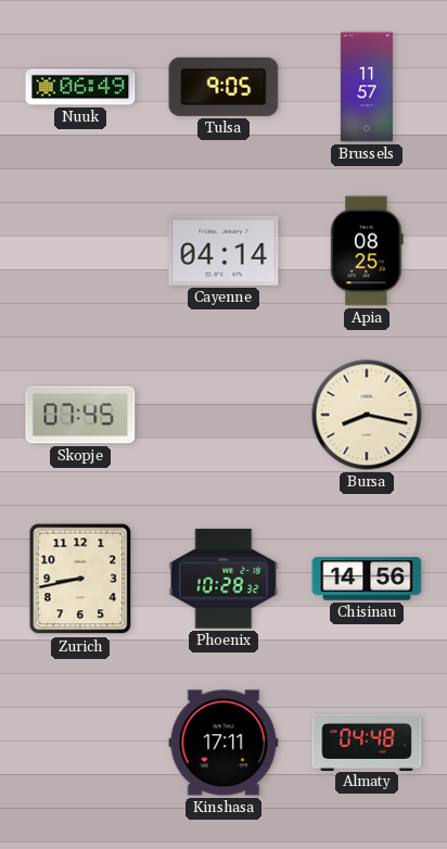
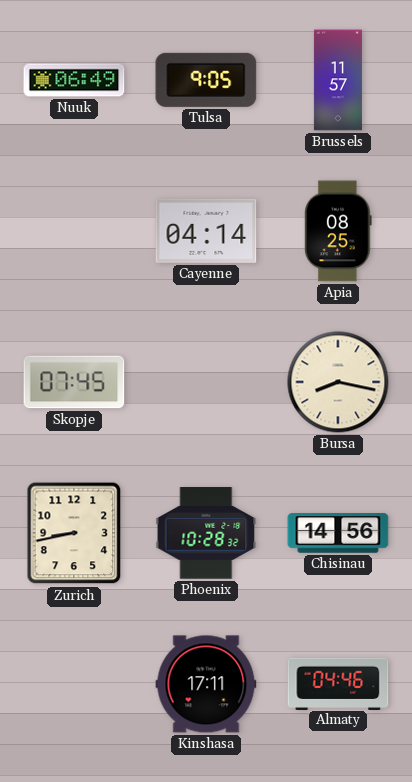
Almaty: 04:48 -> 04:46 (338, 683)
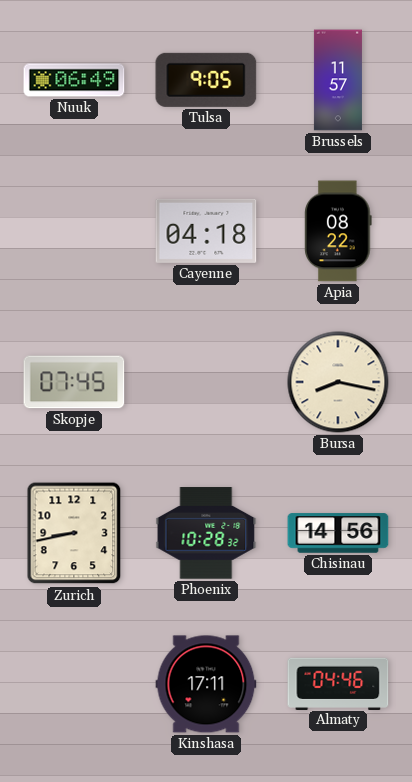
Cayenne: 04:14 -> 04:18 (206, 231)
Apia: 08:25 -> 08:22 (338, 231)
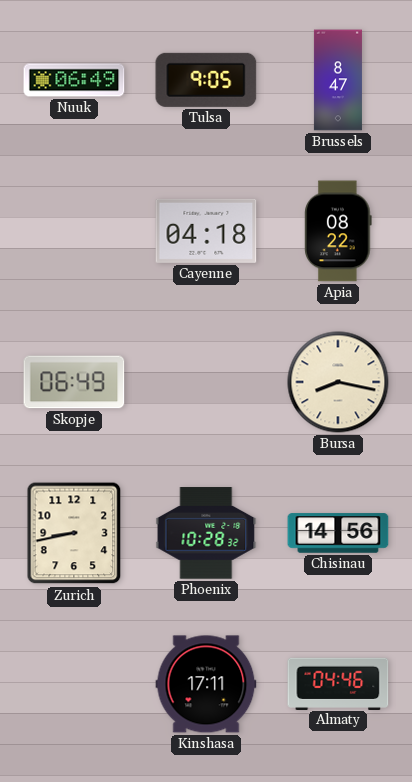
Brussels: 11:57 -> 8:47 (338, 80)
Skopje: 07:45 -> 06:49 (74, 382)
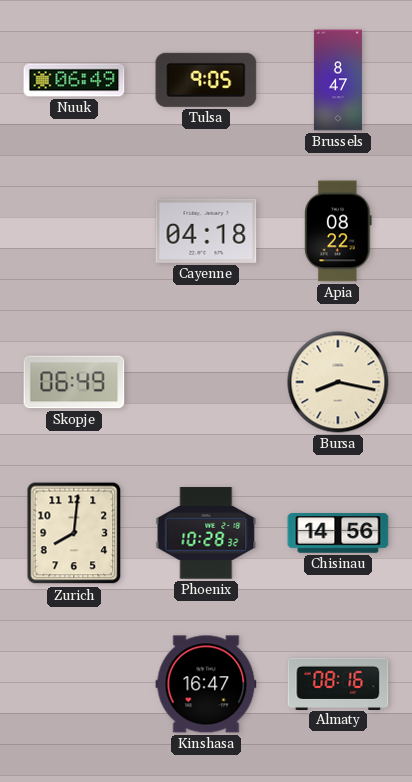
Zurich: 8:43 -> 8:01 (74, 533)
Kinshasa: 17:11 -> 16:47 (206, 684)
Almaty: 04:46 -> 08:16 (338, 683)
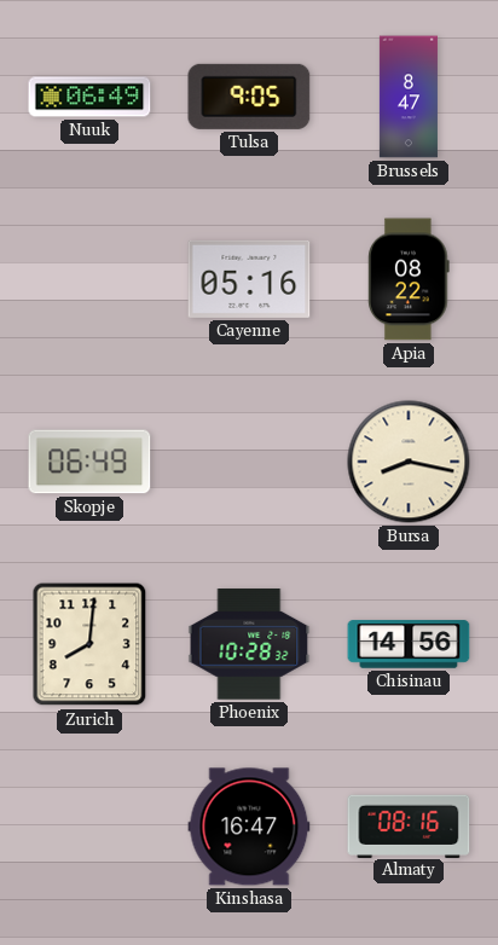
Cayenne: 04:18 -> 05:16 (249, 279)
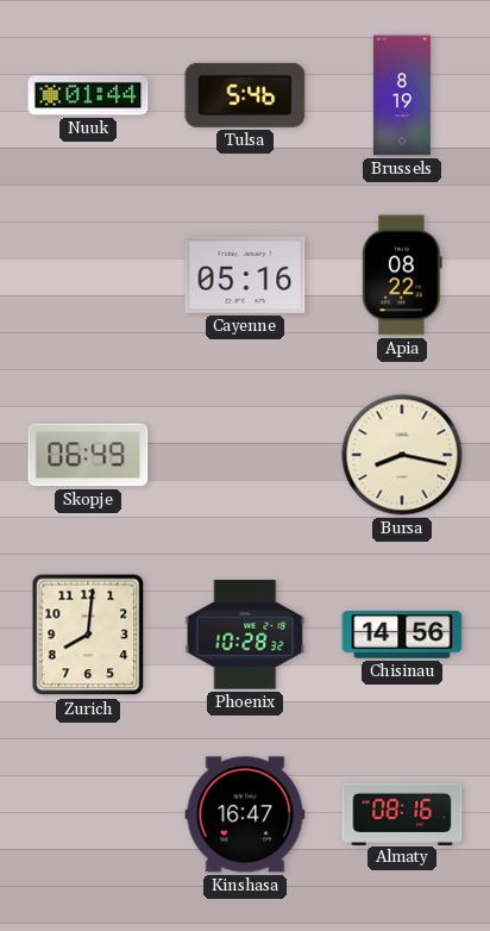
Nuuk: 06:49 -> 01:44 (88, 95)
Tulsa: 9:05 -> 5:46 (245, 95)
Brussels: 8:47 -> 8:19 (402, 95)
